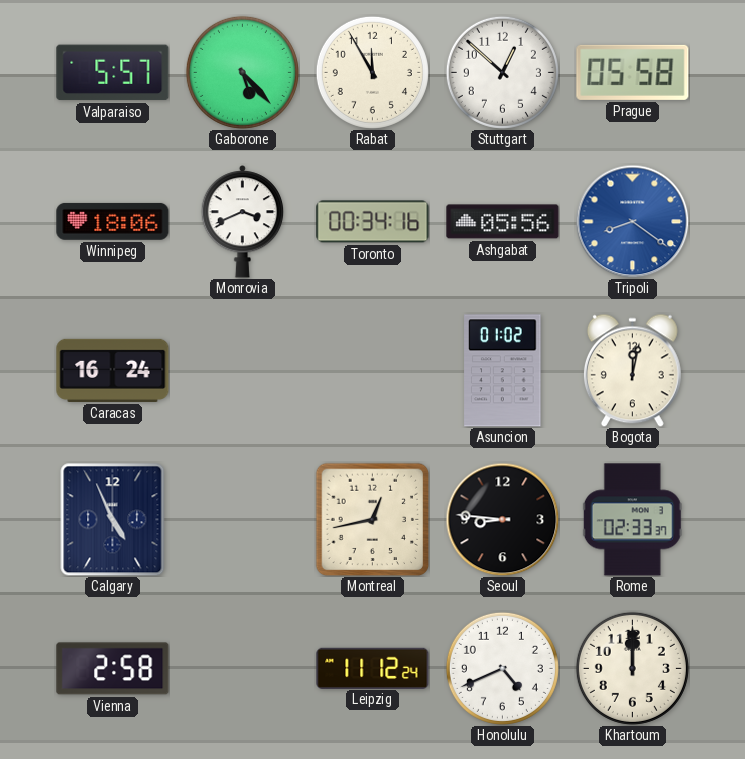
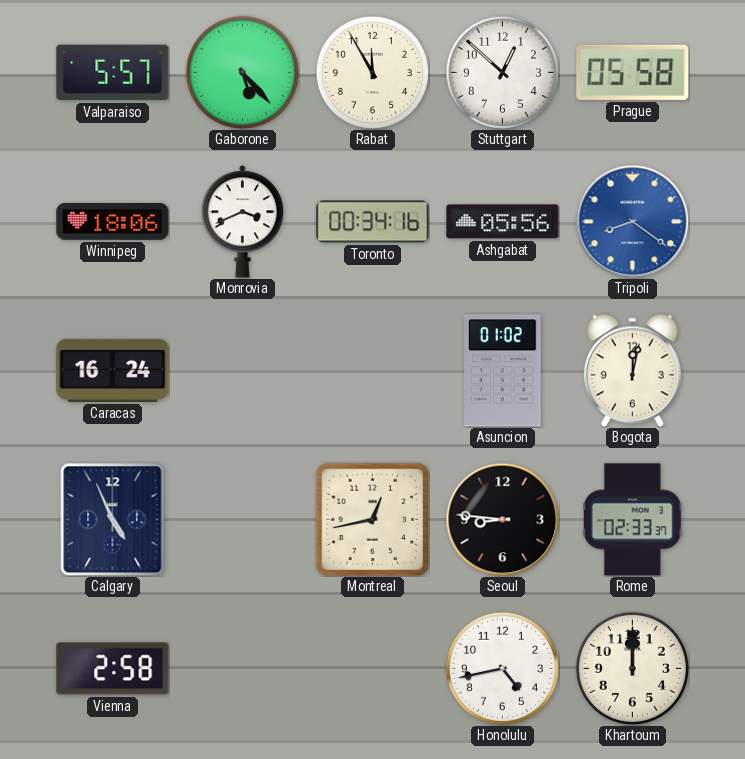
Leipzig: 11:12 -> none (373, 668)
Honolulu: 4:41 -> 4:43 (502, 668)
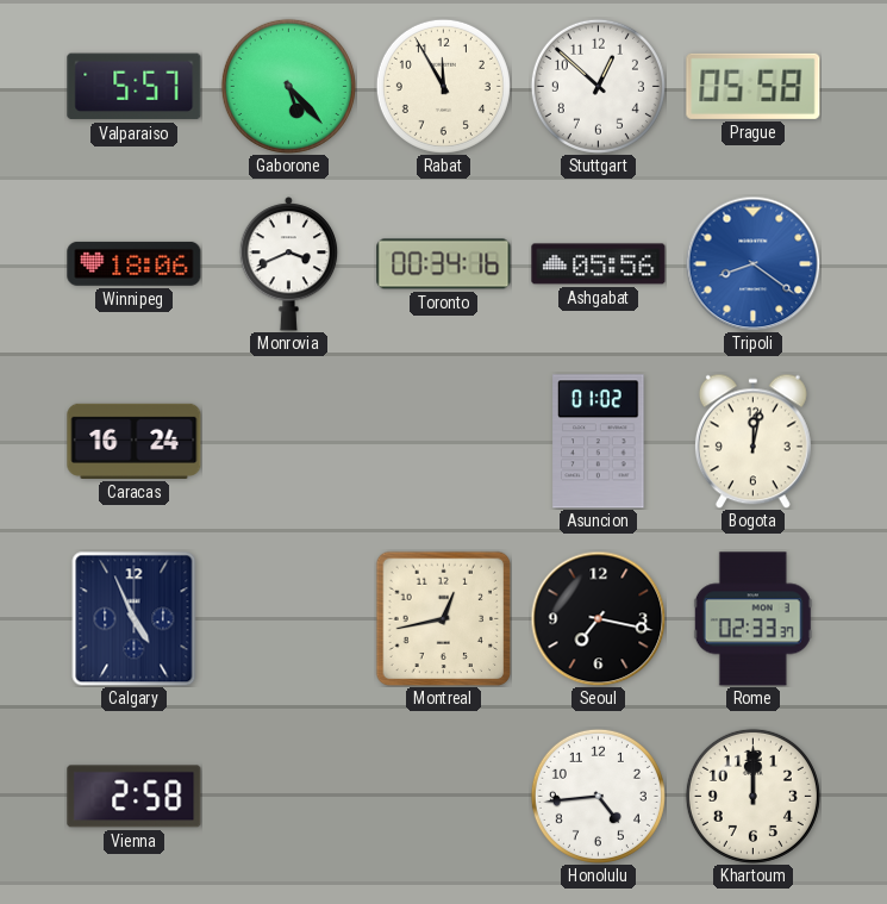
Seoul: 8:46 -> 7:17 (598, 618)
Honolulu: 4:43 -> 4:44 (598, 796)
